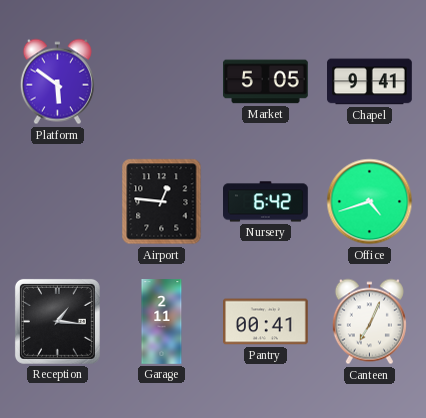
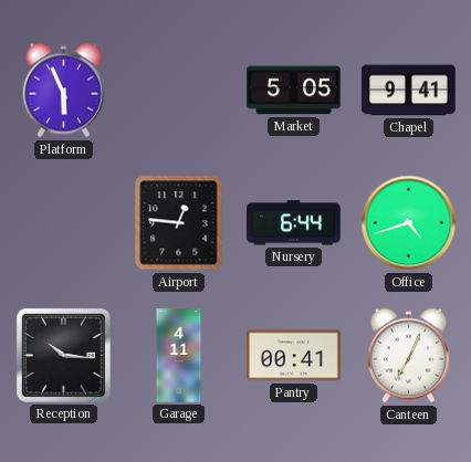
Platform: 5:51 -> 5:56 (63, 91)
Nursery: 6:42 -> 6:44 (294, 223)
Reception: 1:16 -> 10:16 (63, 355)
Garage: 2:11 -> 4:11 (179, 356)
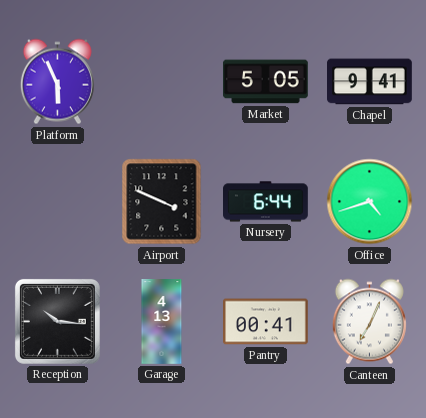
Airport: 12:46 -> 3:49 (162, 202)
Garage: 4:11 -> 4:13 (162, 322)
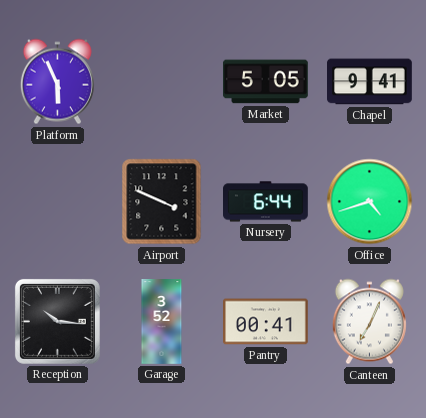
Garage: 4:13 -> 3:52 (162, 322)
